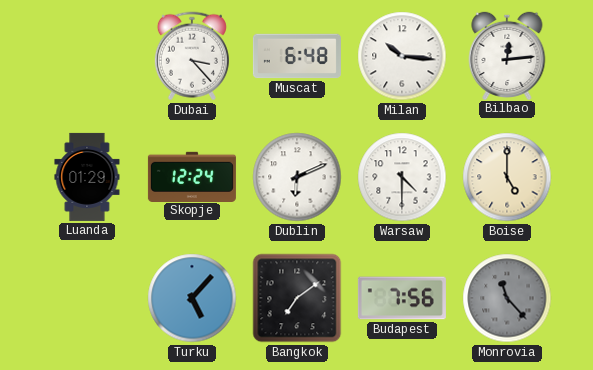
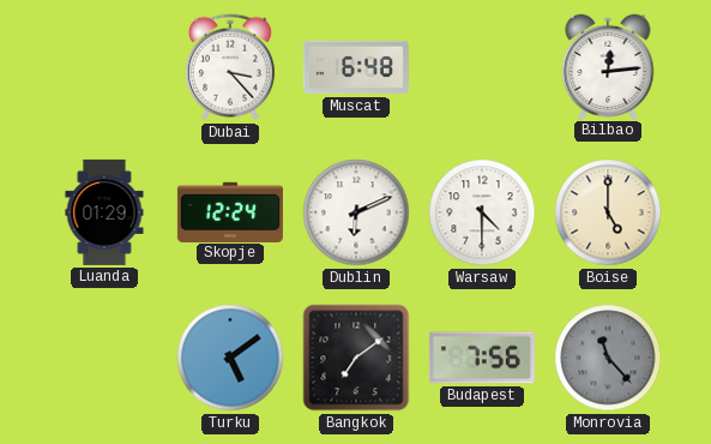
Milan: 10:16 -> none (402, 56)
Turku: 5:07 -> 5:09 (230, 358)
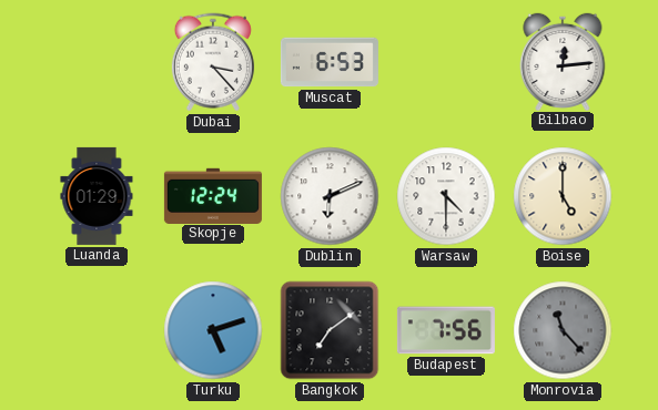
Muscat: 6:48 -> 6:53 (330, 62)
Turku: 5:09 -> 5:12 (213, 330)
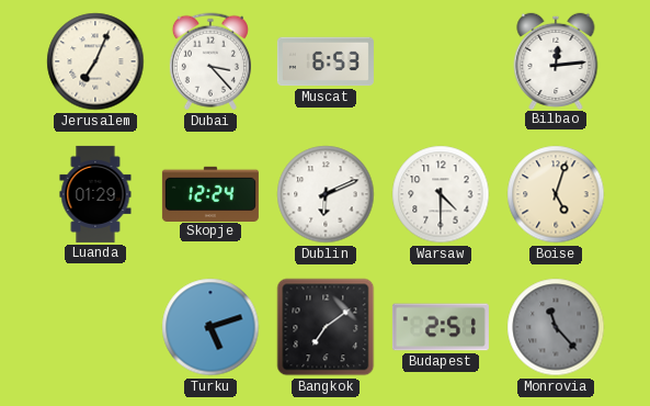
Jerusalem: none -> 7:04 (95, 61)
Boise: 5:00 -> 5:03 (556, 194)
Budapest: 7:56 -> 2:51 (441, 327)
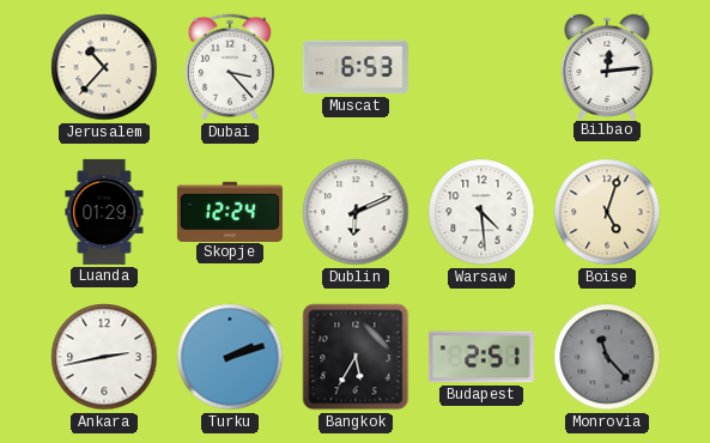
Jerusalem: 7:04 -> 10:37 (104, 67)
Warsaw: 4:30 -> 4:29 (481, 212)
Ankara: none -> 2:43 (104, 357)
Turku: 5:12 -> 2:12 (230, 357)
Bangkok: 7:09 -> 5:35 (356, 357)
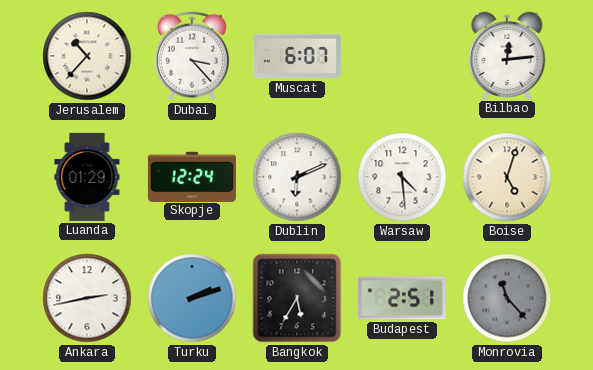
Muscat: 6:53 -> 6:07 (297, 56)
